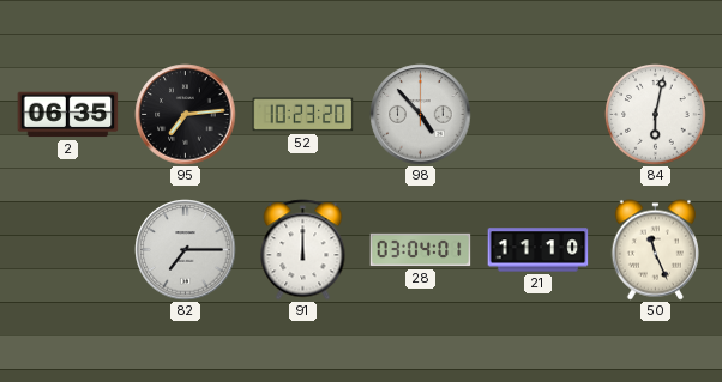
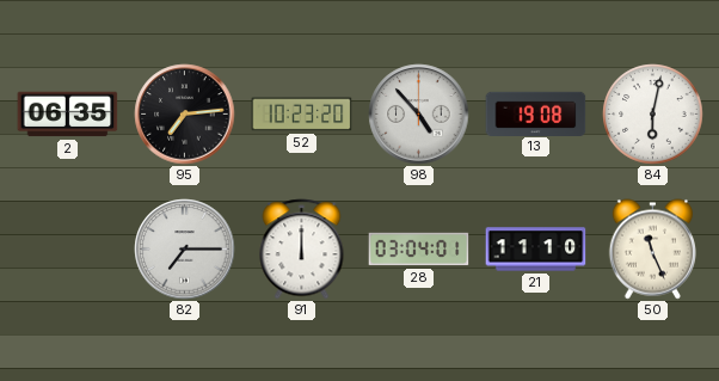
13: none -> 19:08 (536, 113)
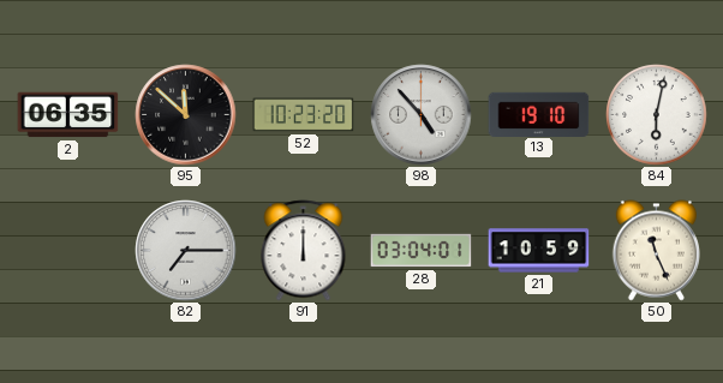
95: 7:14 -> 11:52 (186, 115)
13: 19:08 -> 19:10 (539, 114)
21: 11:10 -> 10:59 (539, 251)
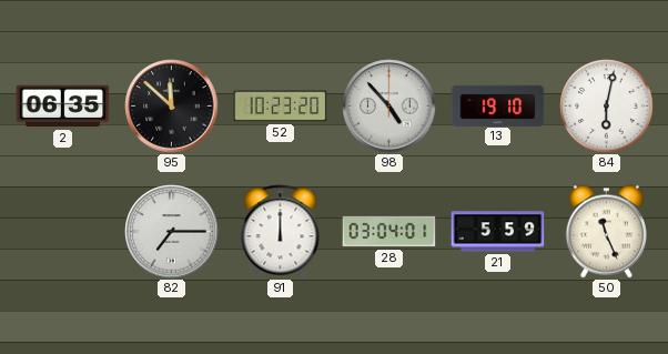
21: 10:59 -> 5:59 (498, 232)
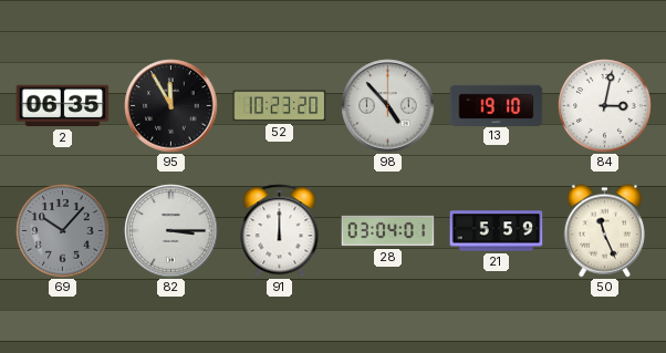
95: 11:52 -> 11:55 (171, 106)
84: 6:02 -> 3:02 (605, 106)
69: none -> 10:07 (63, 231)
82: 7:15 -> 3:15 (171, 231)
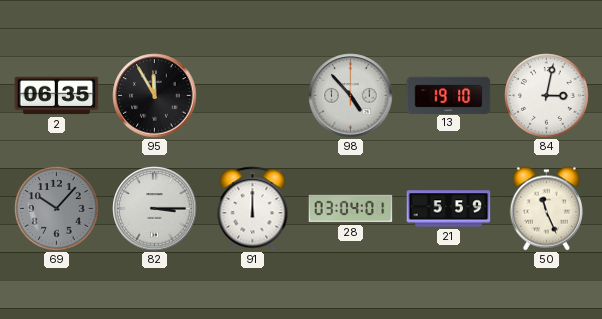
52: 10:23 -> none (280, 106)
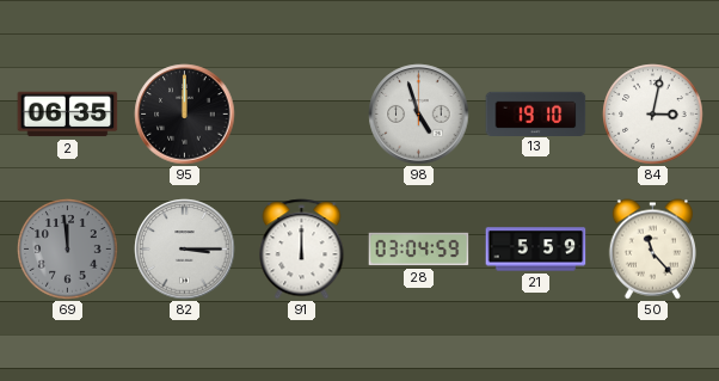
95: 11:55 -> 12:00 (185, 115)
98: 4:53 -> 4:57 (419, 115)
69: 10:07 -> 11:59 (68, 250)
28: 03:04:01 -> 03:04:59 (419, 250)
50: 11:26 -> 11:23 (652, 250)
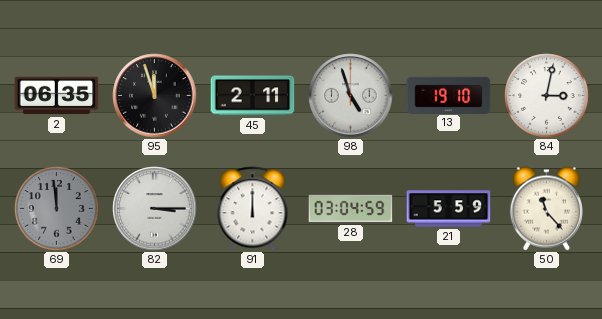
95: 12:00 -> 11:57 (155, 96)
45: none -> 2:11 (253, 96)
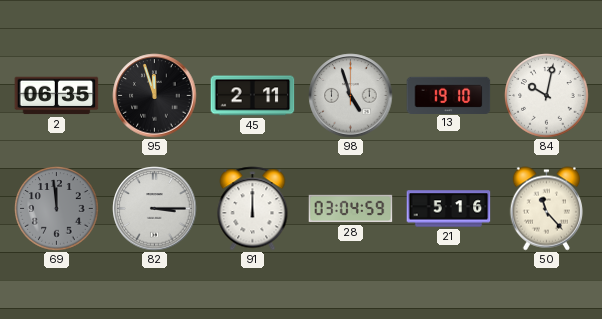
84: 3:02 -> 10:02 (547, 96)
21: 5:59 -> 5:16 (449, 209)
